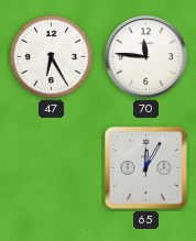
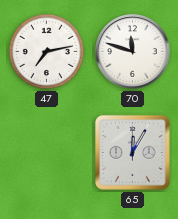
47: 6:25 -> 7:13 (46, 51)
70: 11:46 -> 11:48 (133, 52)
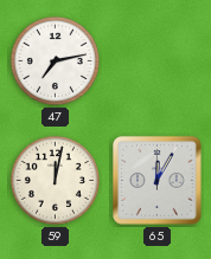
70: 11:48 -> none (133, 52)
59: none -> 12:02 (55, 180)
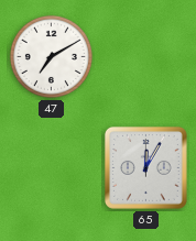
47: 7:13 -> 7:10 (51, 56)
59: 12:02 -> none (55, 180)
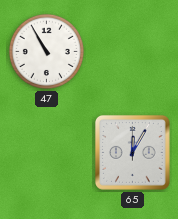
47: 7:10 -> 10:55 (46, 51)
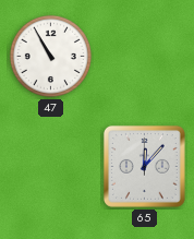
65: 12:05 -> 12:07 (144, 166)
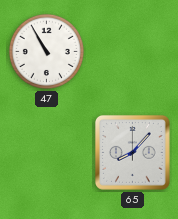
65: 12:07 -> 8:07 (132, 152)
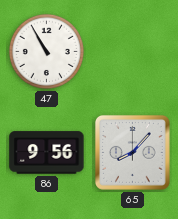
86: none -> 9:56 (47, 153)
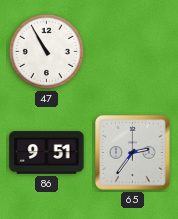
86: 9:56 -> 9:51 (47, 153)
65: 8:07 -> 2:36 (132, 152)
